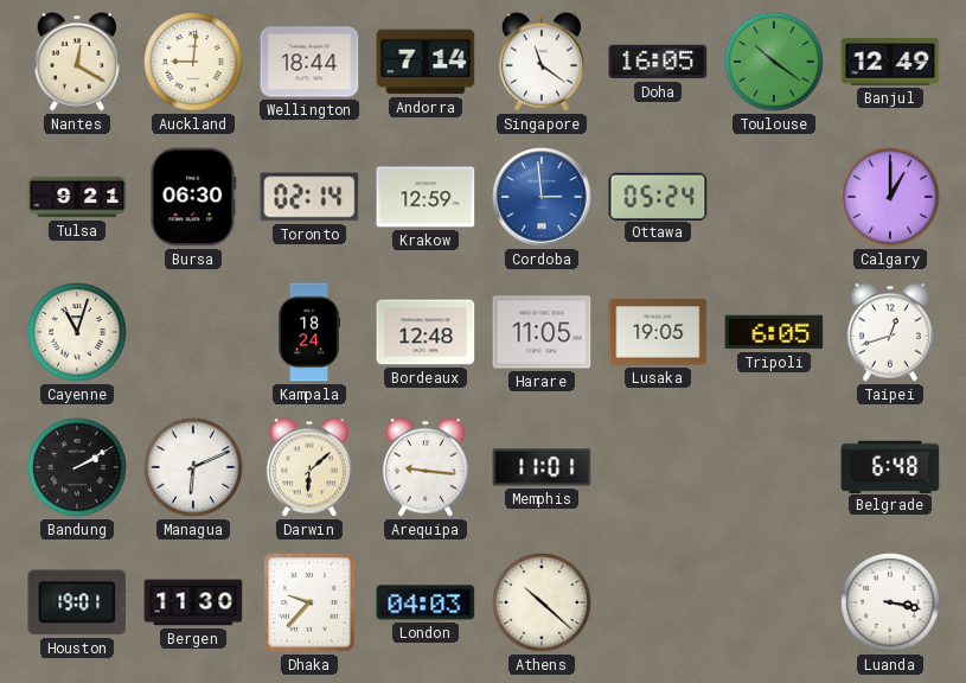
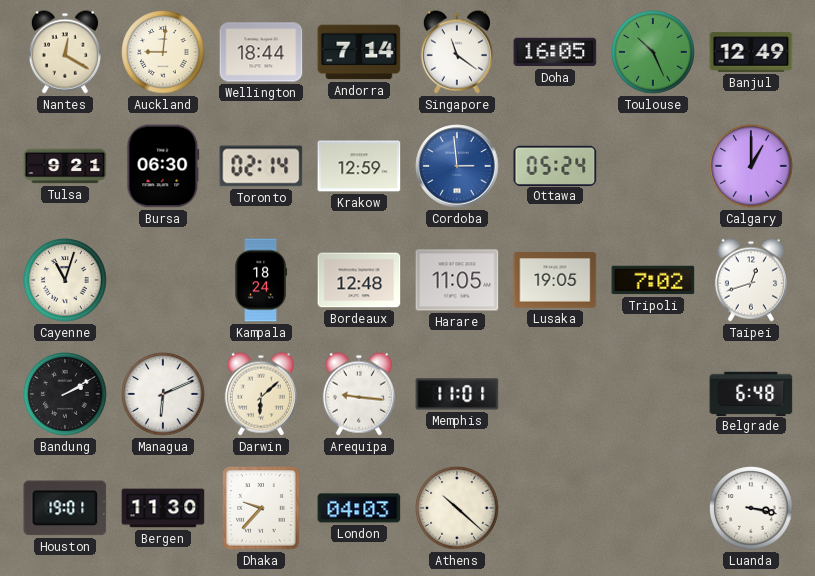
Toulouse: 10:21 -> 10:26 (653, 52)
Tripoli: 6:05 -> 7:02 (653, 280)
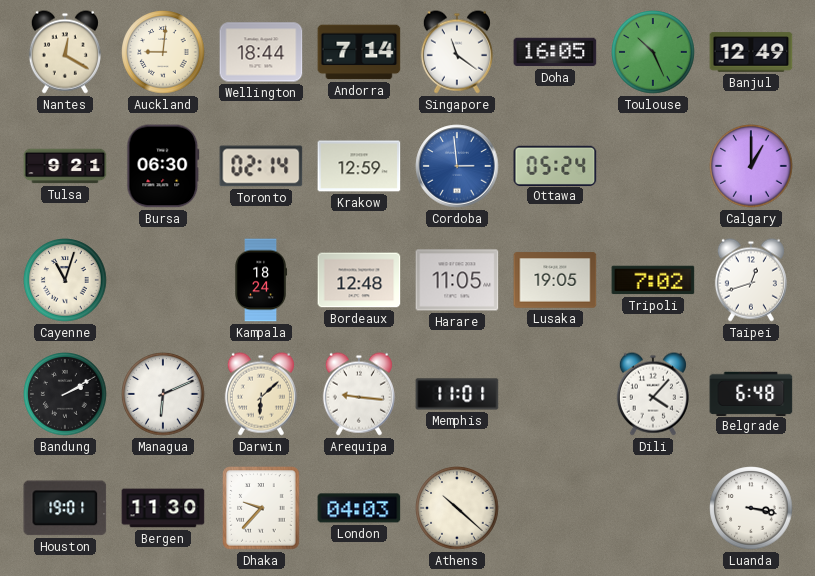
Dili: none -> 4:07 (653, 394)
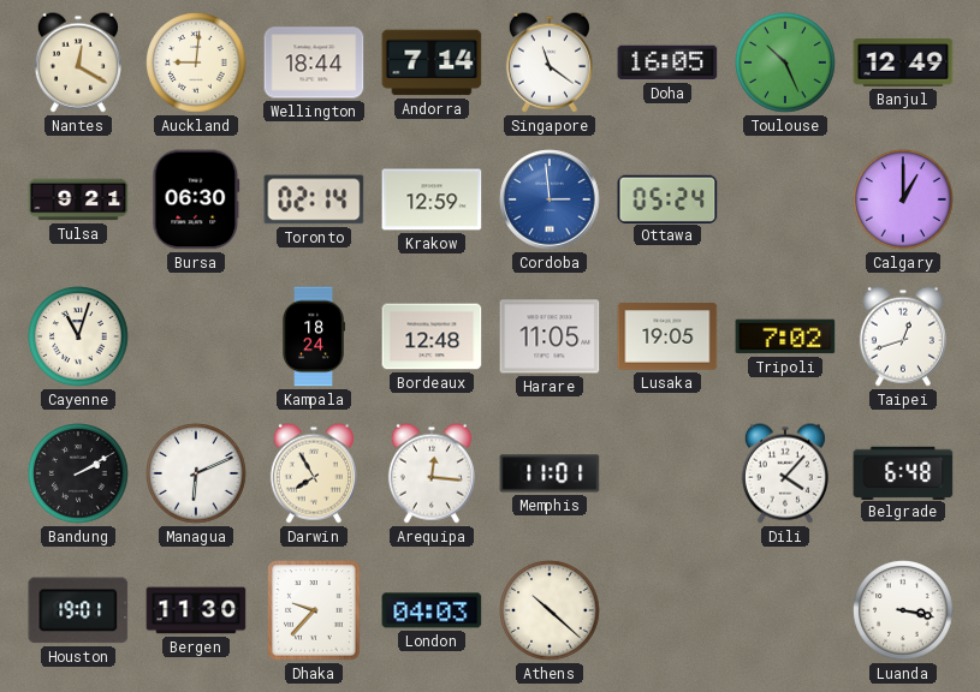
Darwin: 6:08 -> 7:55 (314, 473)
Arequipa: 9:16 -> 12:16 (432, 473)
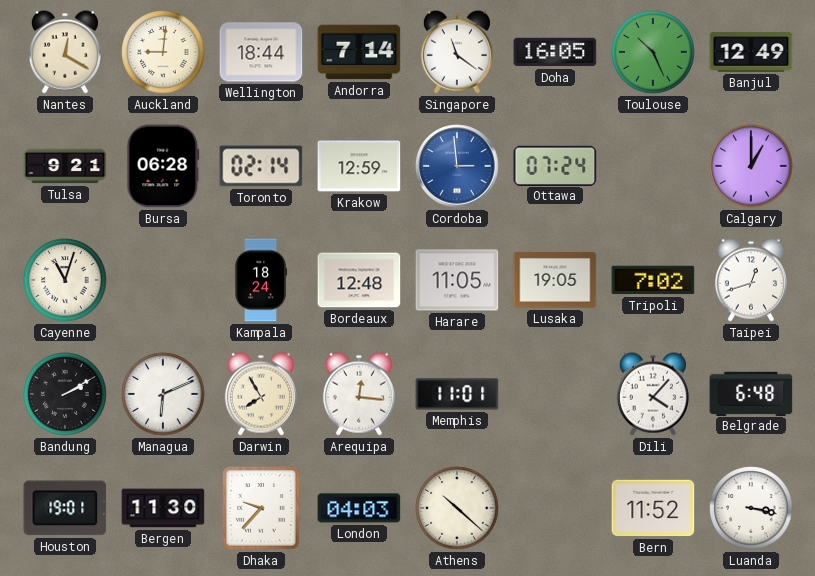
Bursa: 06:30 -> 06:28 (163, 166)
Ottawa: 05:24 -> 07:24 (555, 165)
Bern: none -> 11:52 (653, 508)
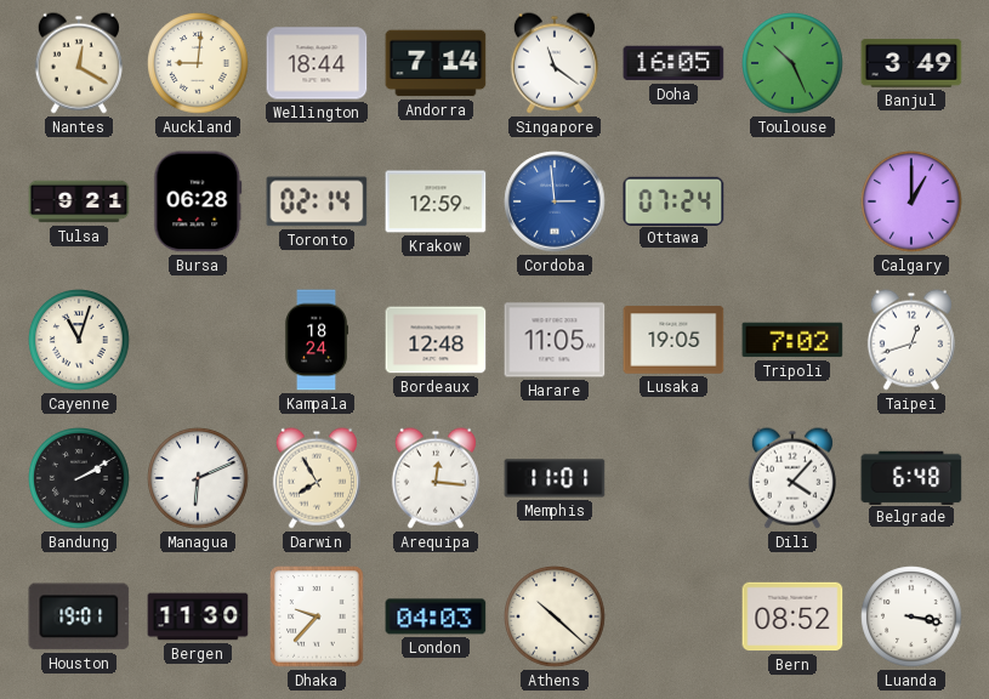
Banjul: 12:49 -> 3:49 (911, 63)
Bern: 11:52 -> 08:52 (792, 616)
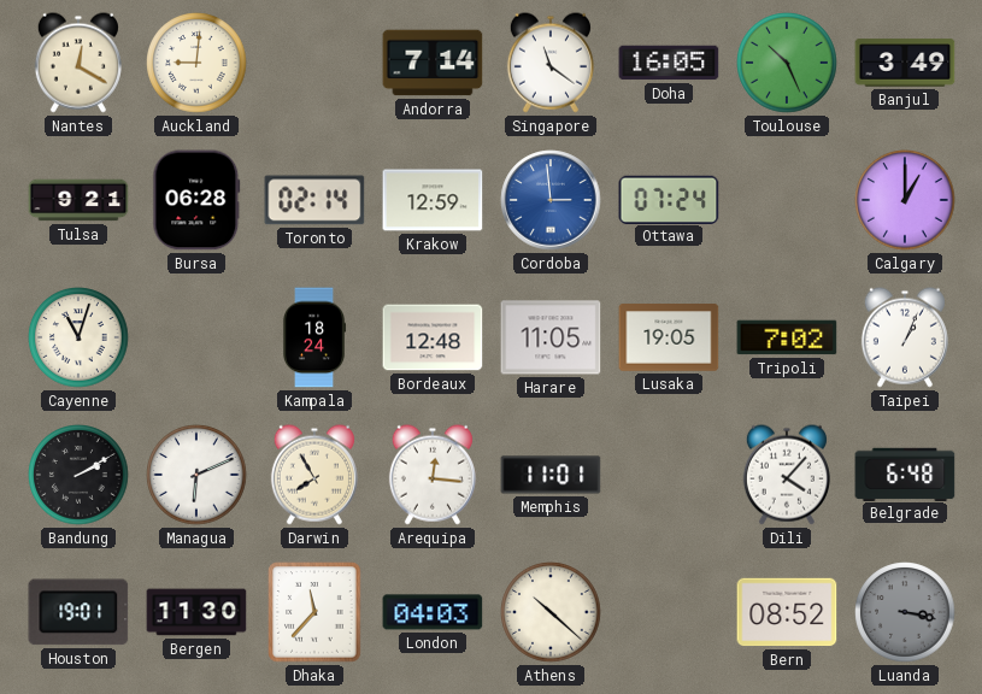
Wellington: 18:44 -> none (317, 63)
Taipei: 12:42 -> 1:04 (905, 337)
Dhaka: 9:37 -> 11:37 (314, 612)
Luanda dial: white -> grey (905, 612)
